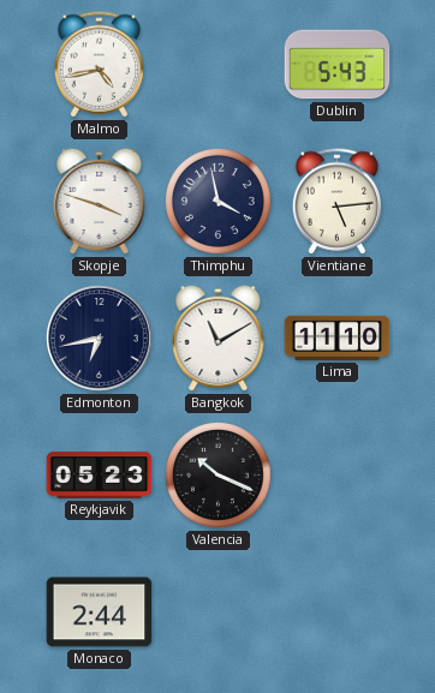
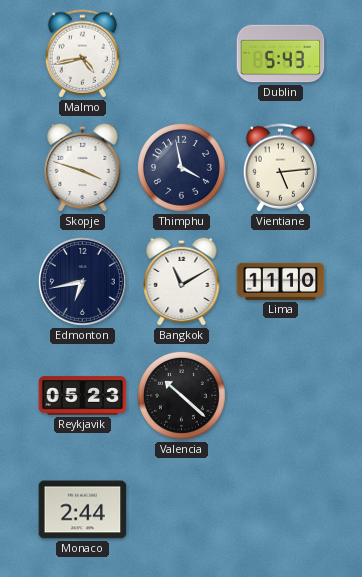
Valencia: 10:19 -> 10:22 (181, 395)
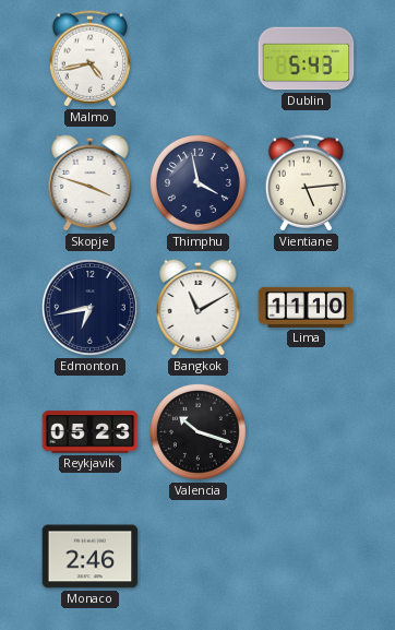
Valencia: 10:22 -> 10:18 (197, 431)
Monaco: 2:44 -> 2:46 (91, 557)
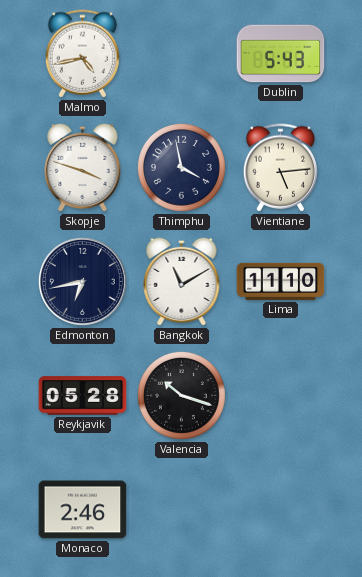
Reykjavik: 05:23 -> 05:28 (83, 396)
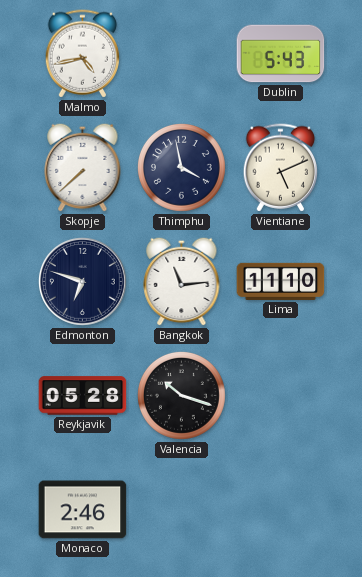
Skopje: 3:48 -> 7:38 (83, 167)
Vientiane: 5:14 -> 5:11 (281, 168)
Edmonton: 6:43 -> 6:48 (82, 281)
Bangkok: 11:10 -> 11:14 (182, 281)
